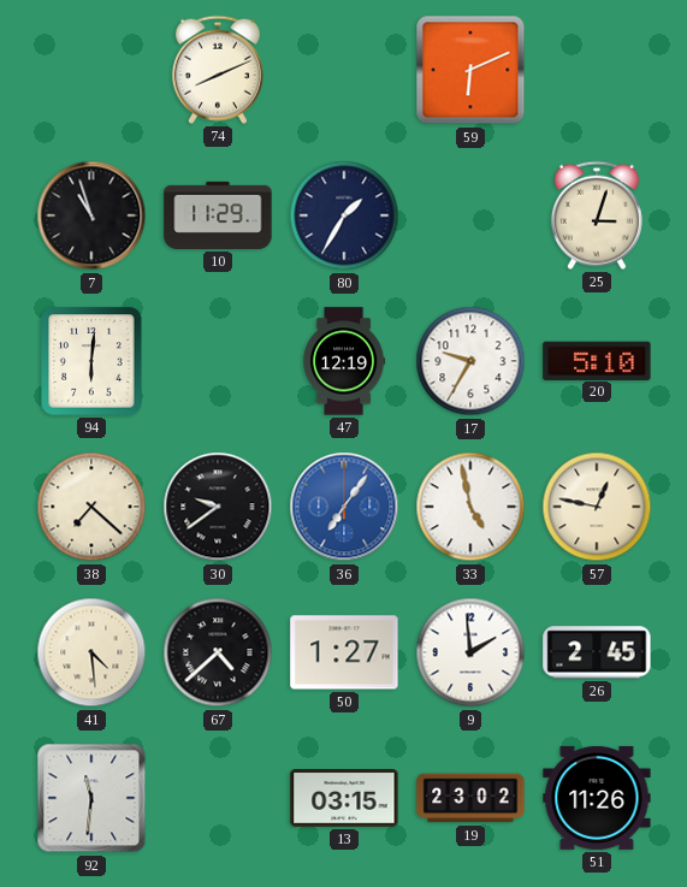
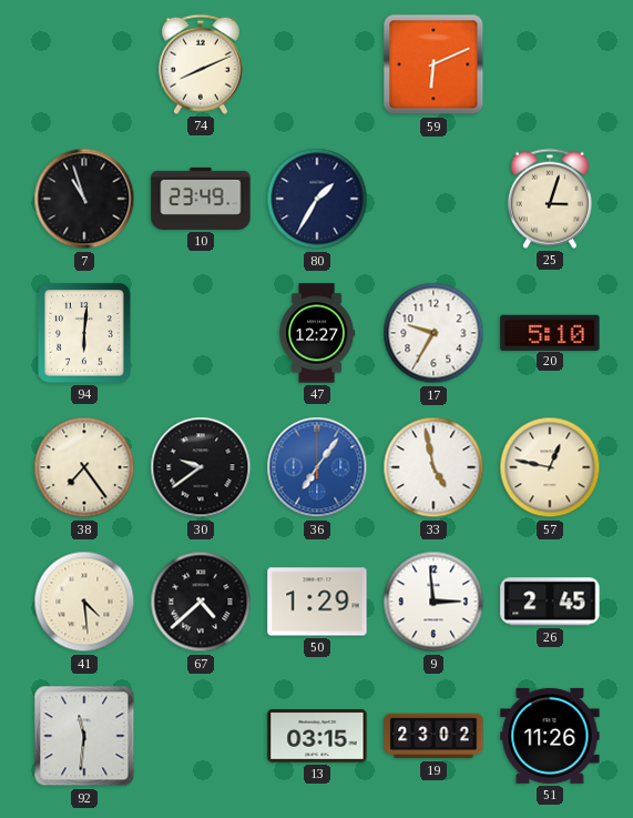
10: 11:29 -> 23:49 (201, 199)
47: 12:19 -> 12:27 (317, 333)
38: 7:22 -> 7:24 (84, 467)
50: 1:27 -> 1:29 (317, 602)
9: 1:59 -> 2:59 (433, 602)
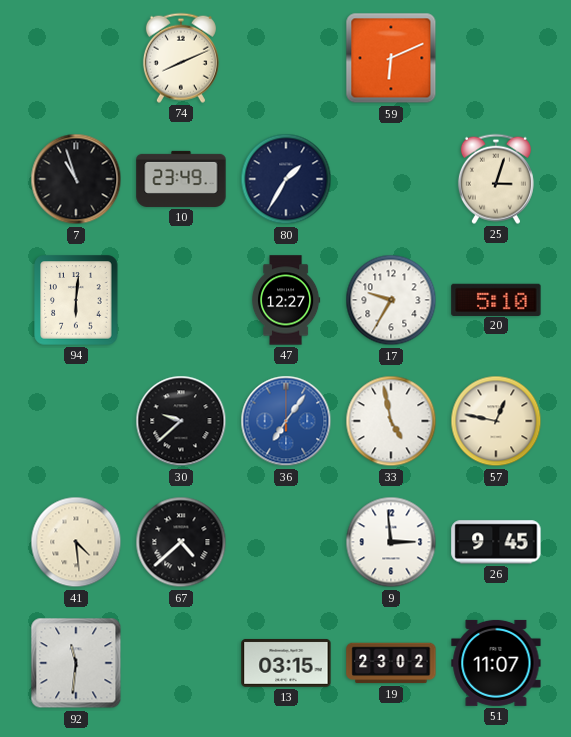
38: 7:24 -> none (84, 467)
30: 9:39 -> 9:38 (181, 421)
50: 1:29 -> none (317, 602)
26: 2:45 -> 9:45 (496, 542)
51: 11:26 -> 11:07 (496, 663)
